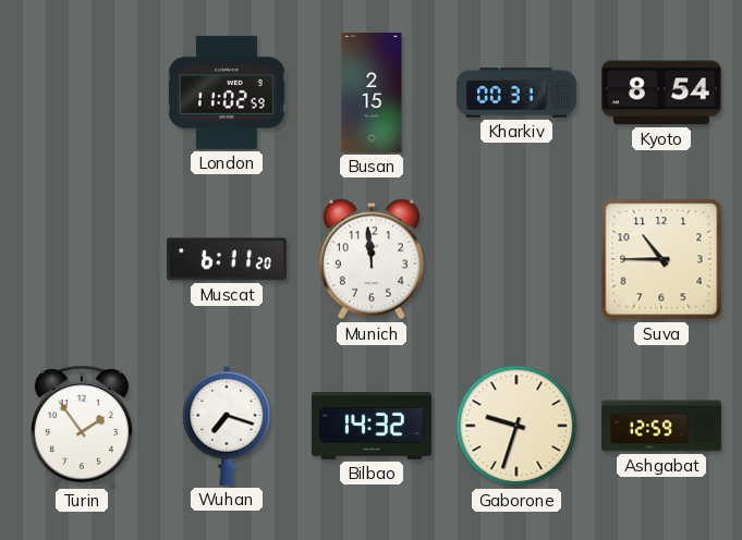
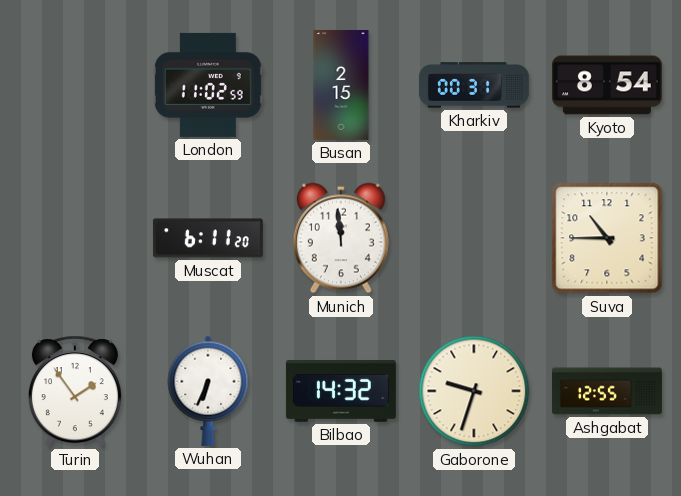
Wuhan: 7:18 -> 6:34 (208, 391)
Ashgabat: 12:59 -> 12:55 (607, 391)
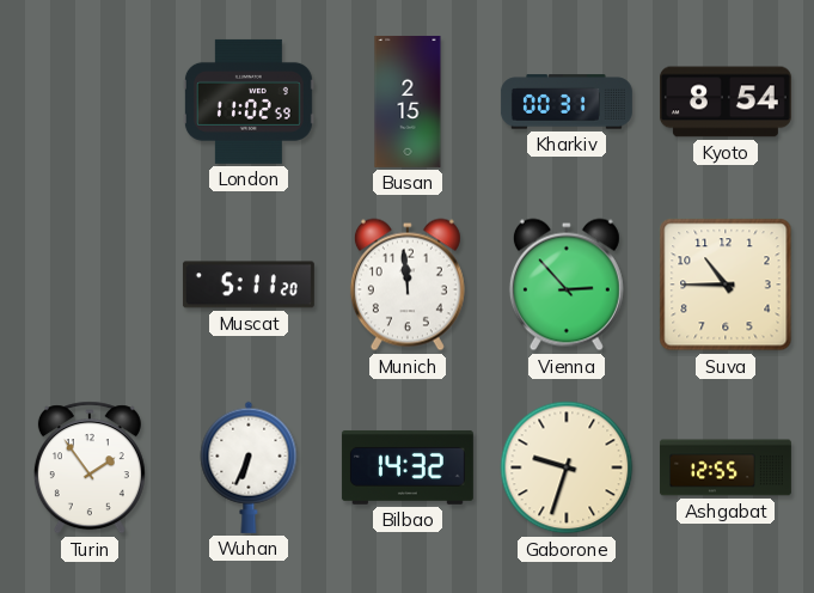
Muscat: 6:11 -> 5:11 (249, 285)
Vienna: none -> 2:53 (567, 285)
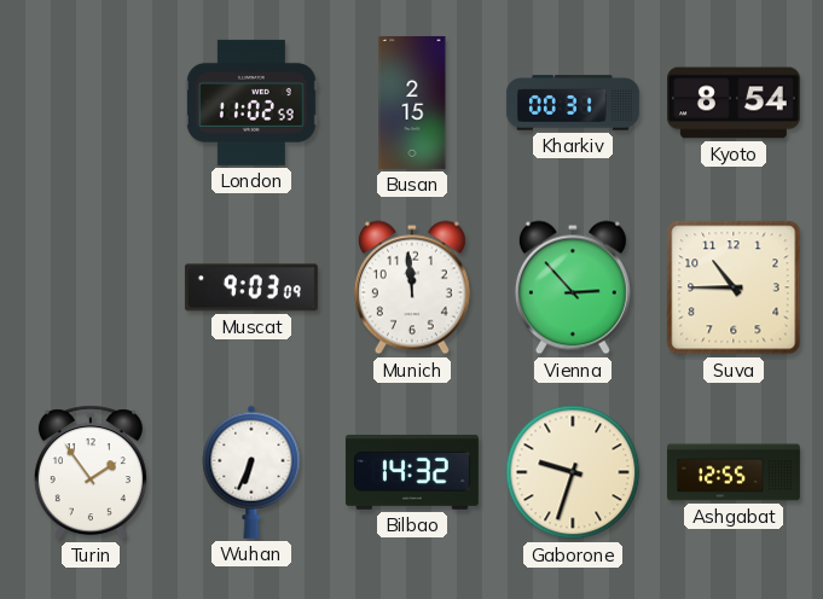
Muscat: 5:11 -> 9:03 (251, 287)
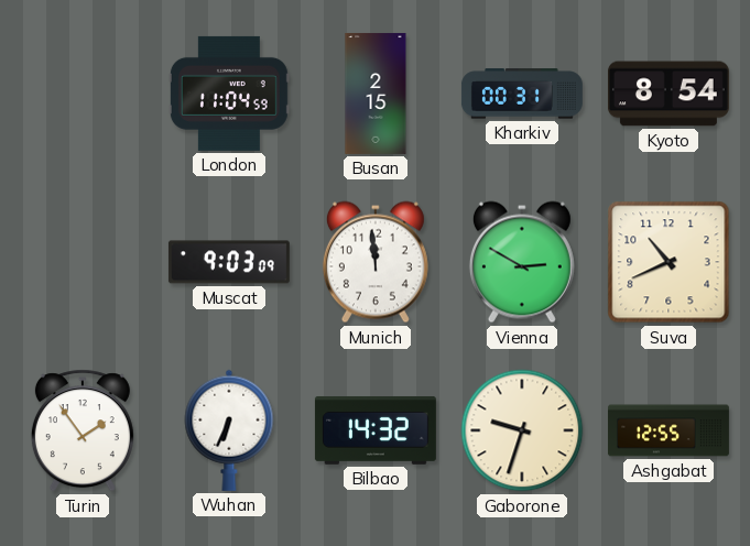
London: 11:02 -> 11:04 (229, 94)
Vienna: 2:53 -> 2:50 (522, 262)
Suva: 10:45 -> 10:41 (669, 262)
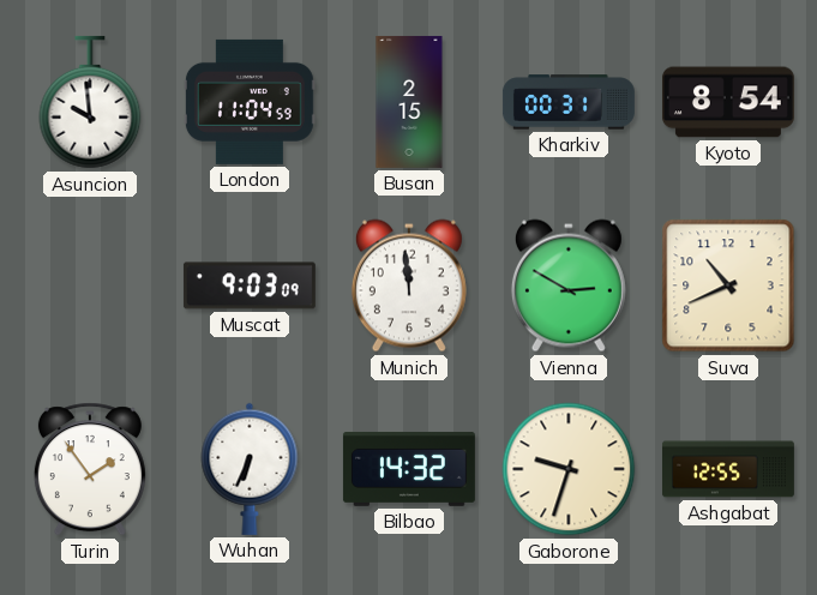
Asuncion: none -> 9:59 (90, 102)
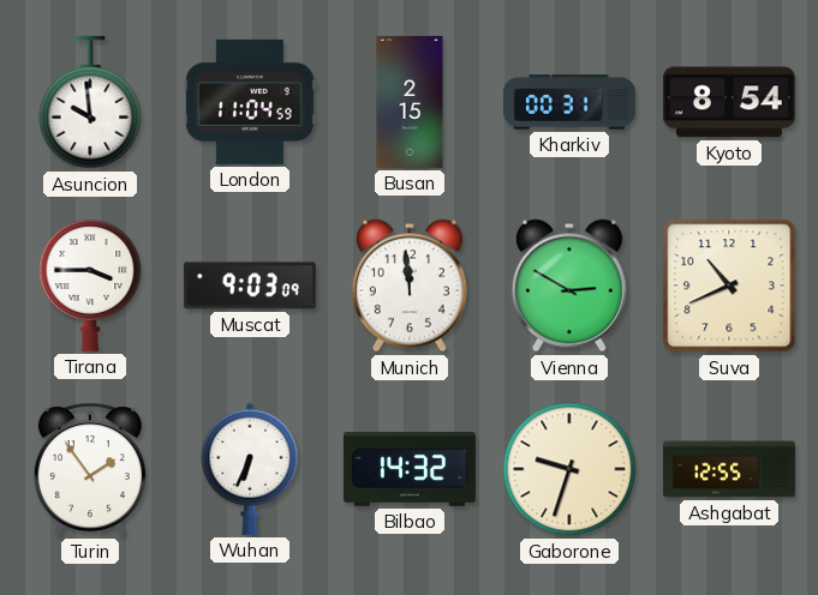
Tirana: none -> 3:45 (90, 286)
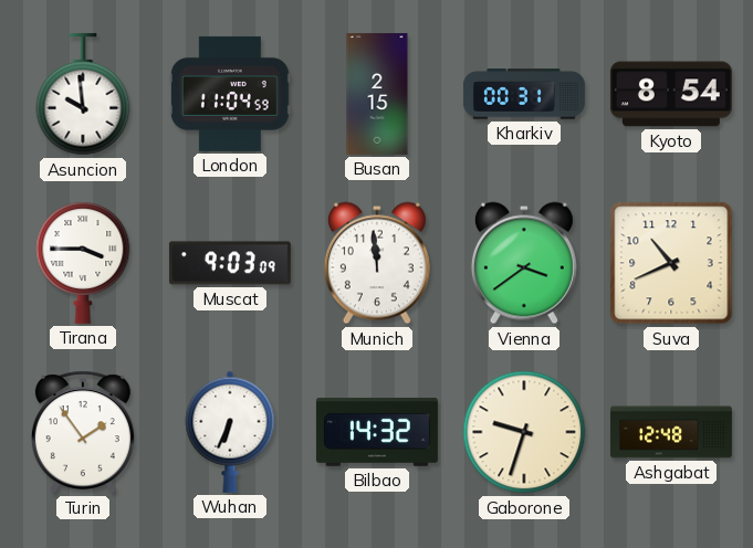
Vienna: 2:50 -> 3:39 (524, 263)
Ashgabat: 12:55 -> 12:48 (671, 432)
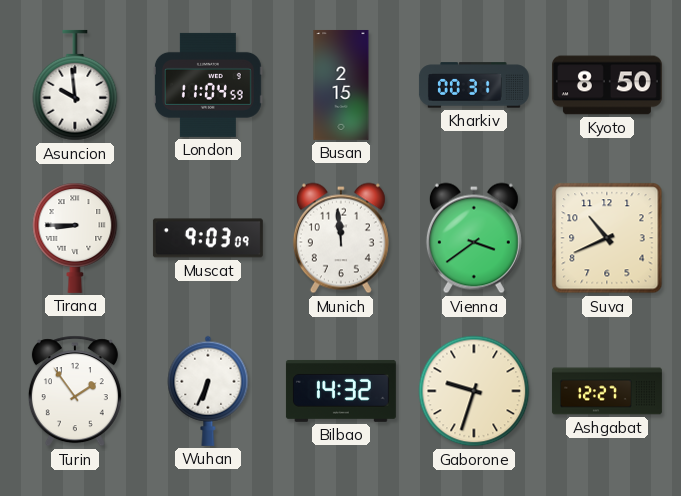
Kyoto: 8:54 -> 8:50 (607, 85)
Tirana: 3:45 -> 8:45 (75, 238)
Ashgabat: 12:48 -> 12:27 (607, 391)
